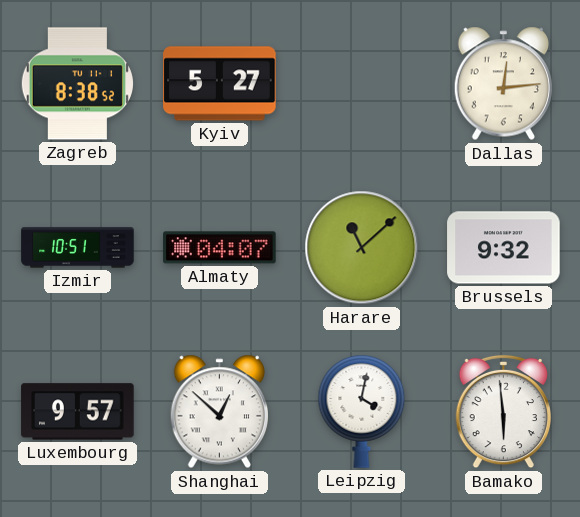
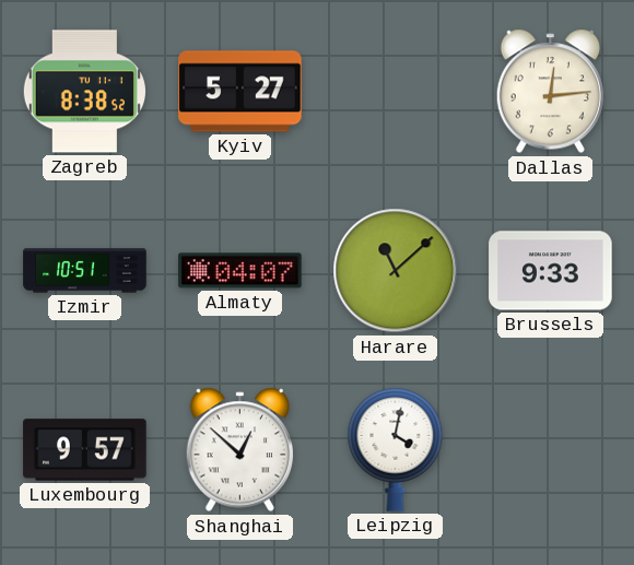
Brussels: 9:32 -> 9:33 (551, 271)
Bamako: 5:59 -> none (503, 412)
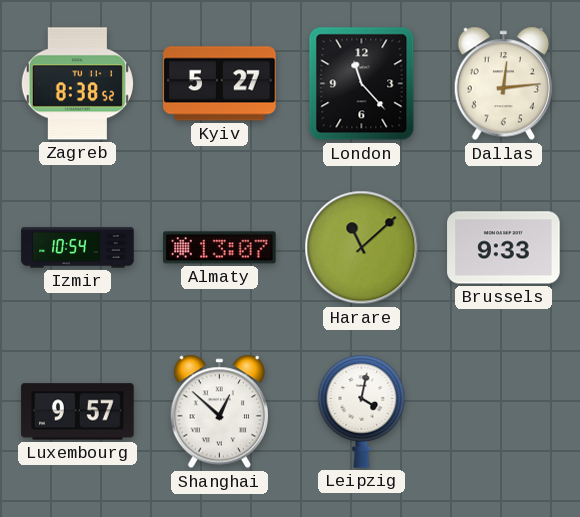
London: none -> 11:23 (362, 84)
Izmir: 10:51 -> 10:54 (78, 248)
Almaty: 04:07 -> 13:07 (220, 248)
